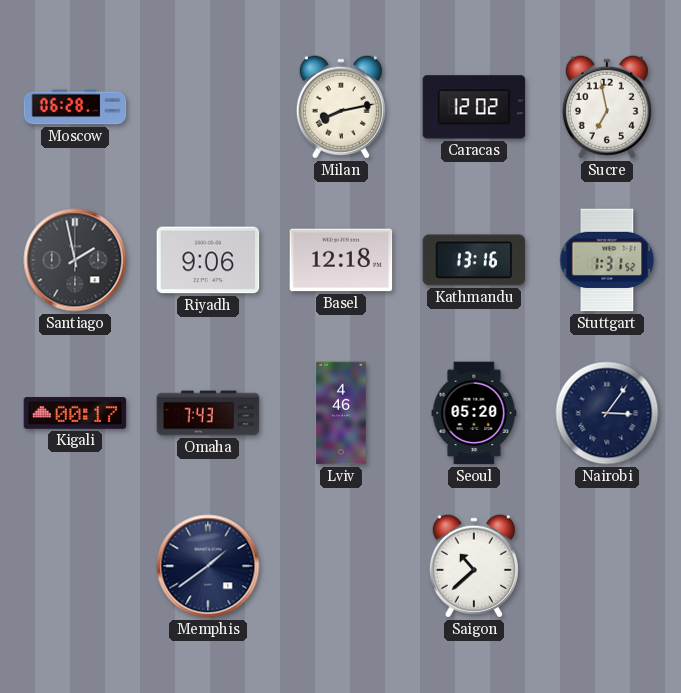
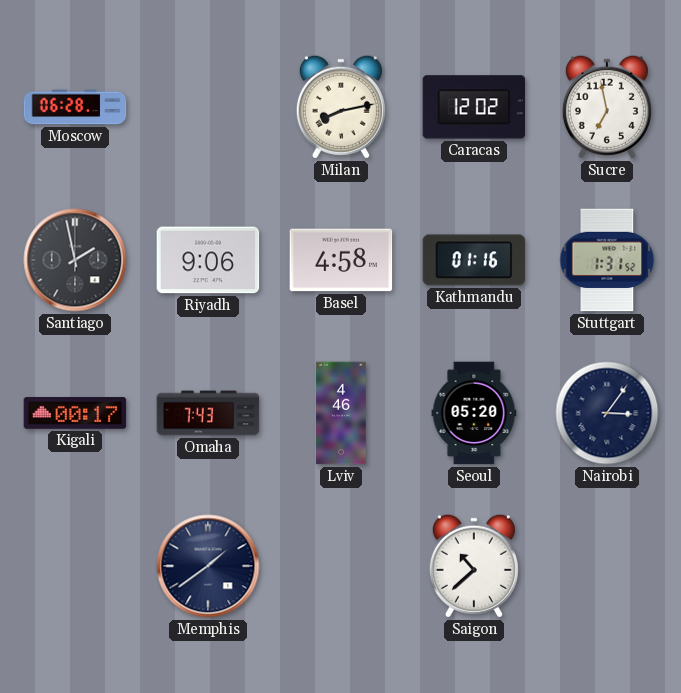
Basel: 12:18 -> 4:58 (341, 260)
Kathmandu: 13:16 -> 01:16 (474, 260)
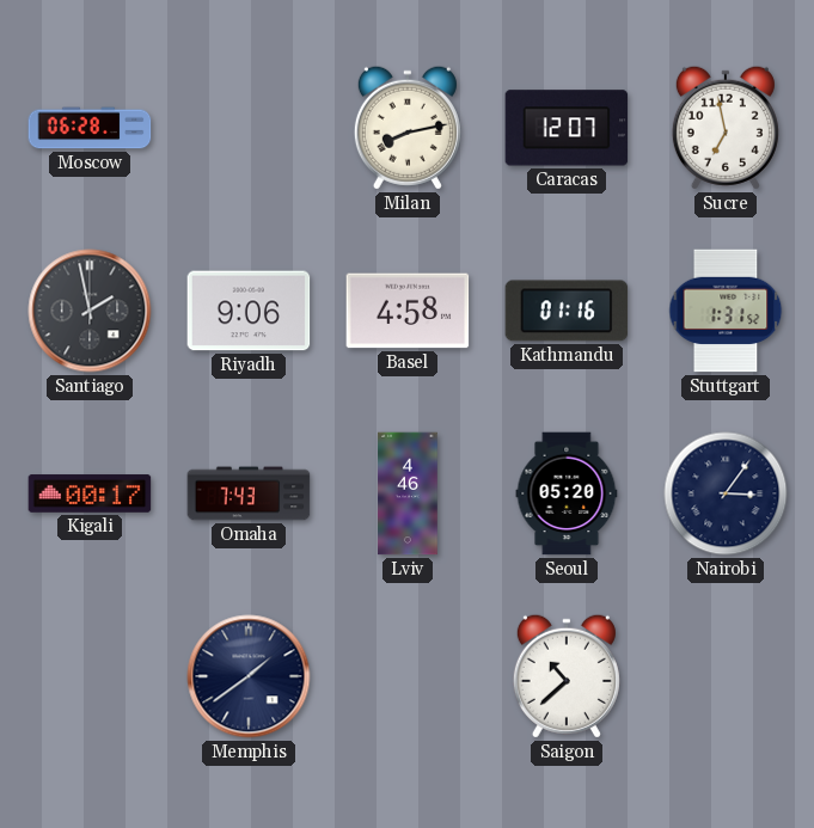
Caracas: 12:02 -> 12:07 (567, 128)
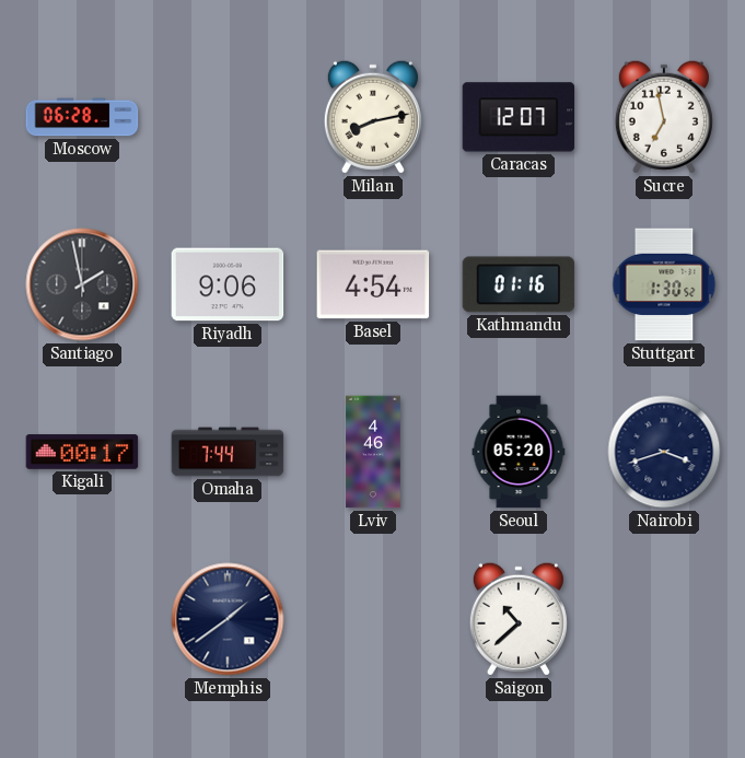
Basel: 4:58 -> 4:54 (373, 284)
Stuttgart: 1:31 -> 1:30 (664, 284)
Omaha: 7:43 -> 7:44 (228, 452)
Nairobi: 3:06 -> 3:42 (664, 452)
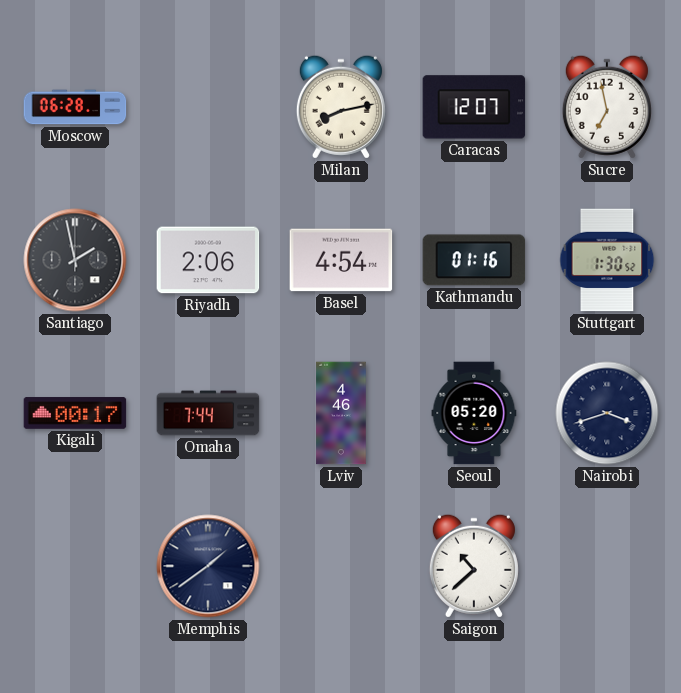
Riyadh: 9:06 -> 2:06 (208, 260)
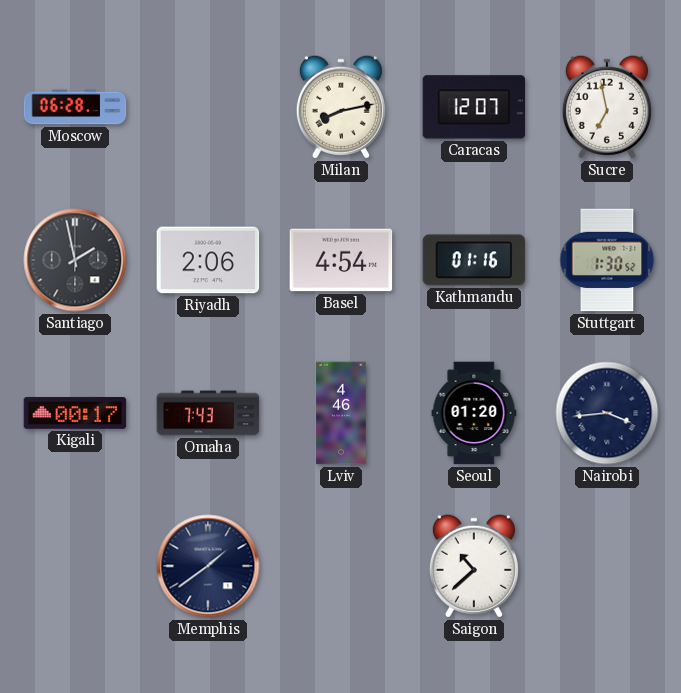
Omaha: 7:44 -> 7:43 (208, 413)
Seoul: 05:20 -> 01:20 (474, 413)
Nairobi: 3:42 -> 3:44 (607, 413)
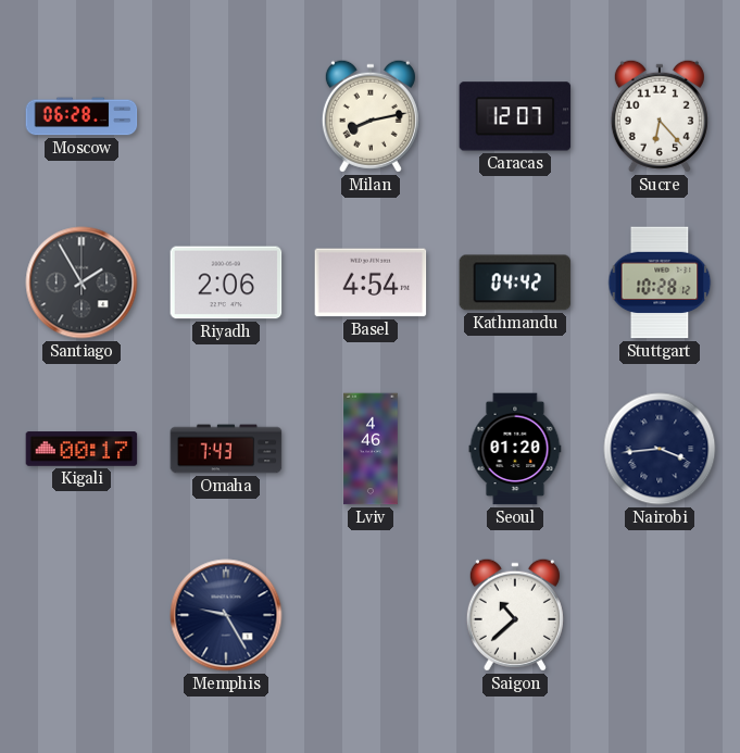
Sucre: 6:58 -> 6:23 (660, 116)
Santiago: 1:58 -> 1:55 (81, 283)
Kathmandu: 01:16 -> 04:42 (515, 283)
Stuttgart: 1:30 -> 10:28 (660, 283)
Memphis: 1:39 -> 9:25 (226, 615)
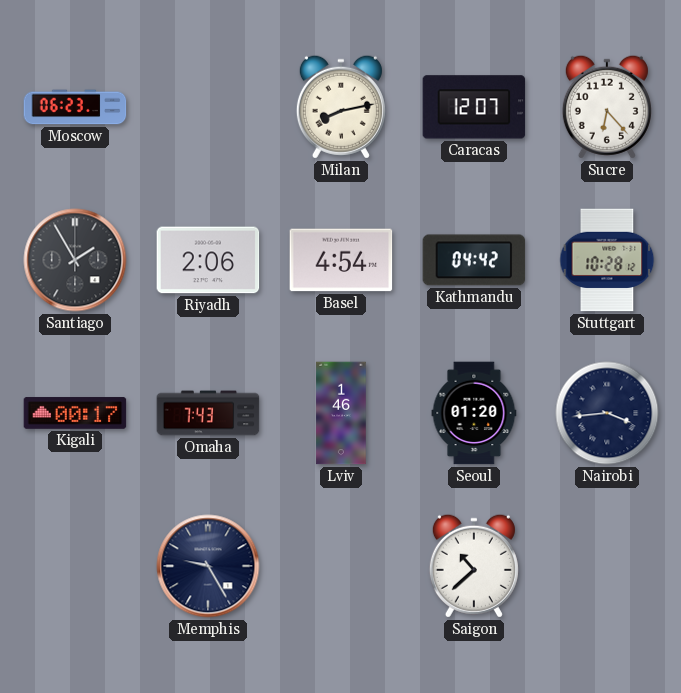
Moscow: 06:28 -> 06:23 (75, 107)
Lviv: 4:46 -> 1:46 (341, 413)
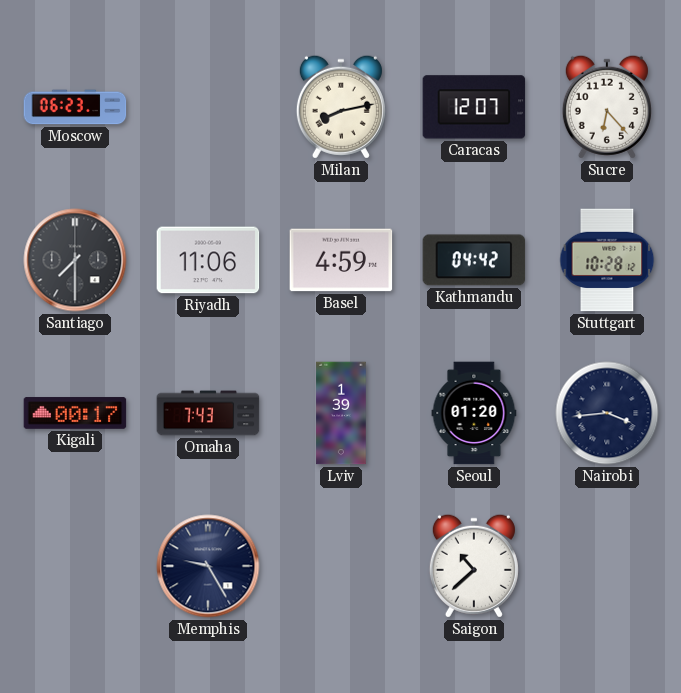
Santiago: 1:55 -> 7:30 (75, 260)
Riyadh: 2:06 -> 11:06 (208, 260)
Basel: 4:54 -> 4:59 (341, 260)
Lviv: 1:46 -> 1:39 (341, 413)
